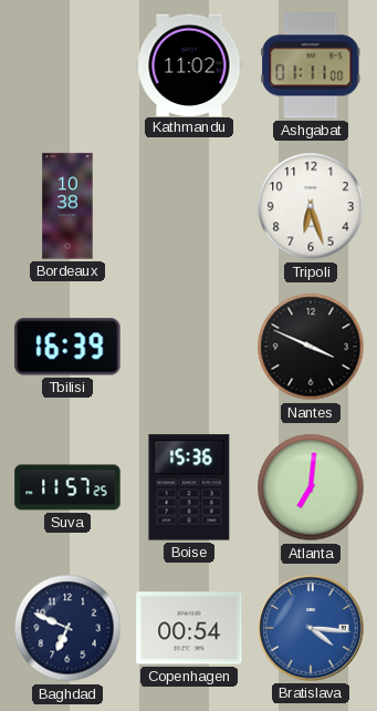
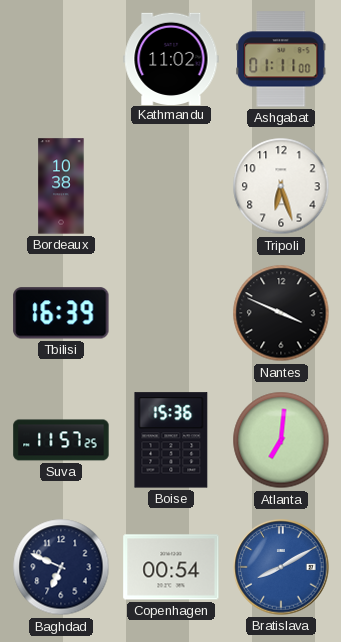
Bratislava: 4:16 -> 8:10 (281, 567)
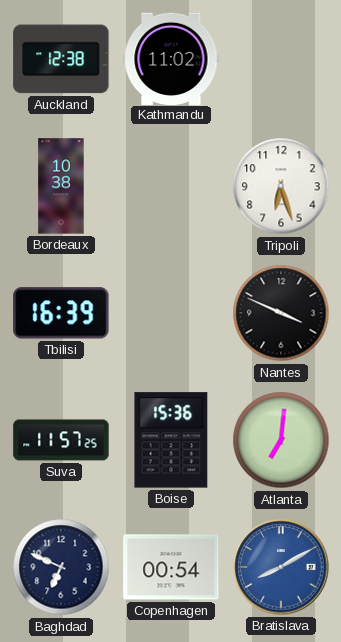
Auckland: none -> 12:38 (61, 59)
Ashgabat: 01:11 -> none (281, 59)
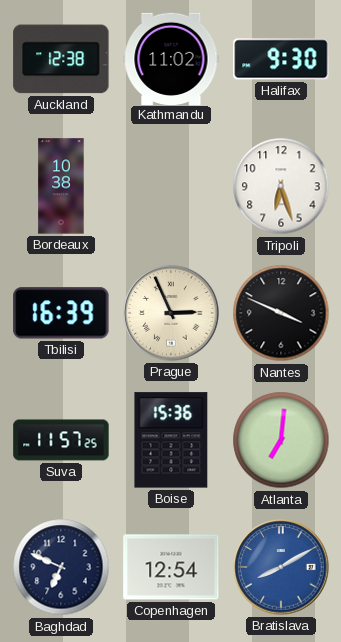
Halifax: none -> 9:30 (281, 59)
Prague: none -> 2:56 (171, 313)
Copenhagen: 00:54 -> 12:54 (171, 567)
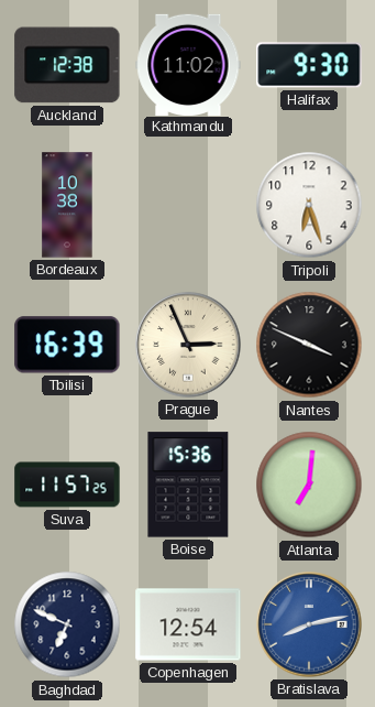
Bratislava: 8:10 -> 8:13 (309, 624)
